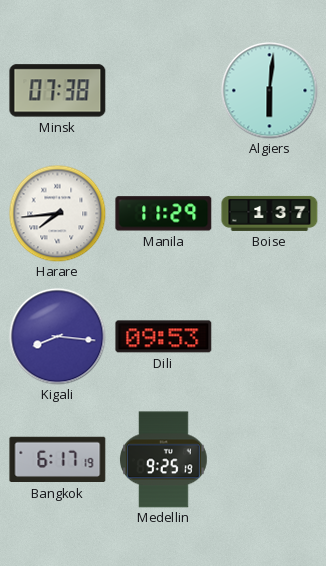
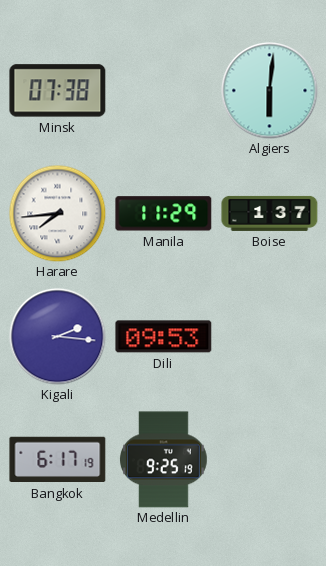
Kigali: 8:16 -> 2:16 (58, 337)
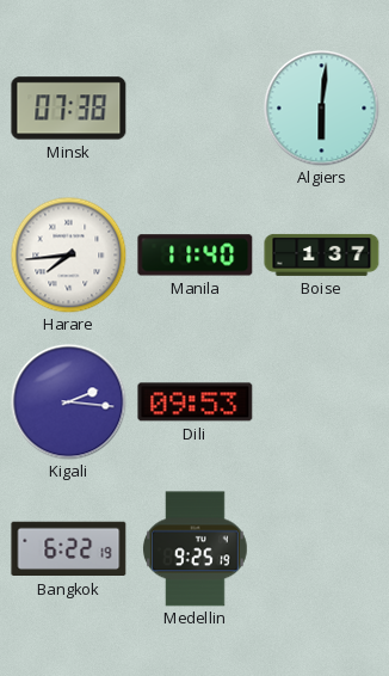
Manila: 11:29 -> 11:40 (196, 256)
Bangkok: 6:17 -> 6:22 (69, 549)
